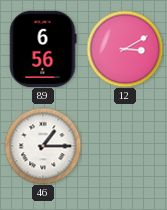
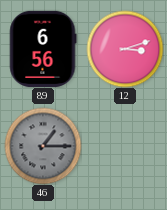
12: 3:10 -> 3:12 (125, 49)
46 dial: white -> grey (43, 146)
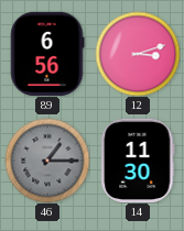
14: none -> 11:30 (138, 161)
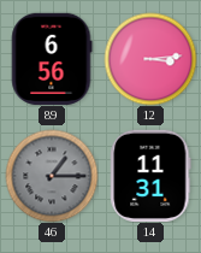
12: 3:12 -> 3:14 (150, 59)
14: 11:30 -> 11:31 (150, 176)
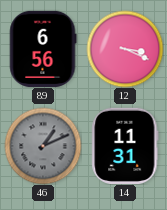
12: 3:14 -> 3:19 (125, 49)
46: 1:15 -> 1:11 (43, 146)
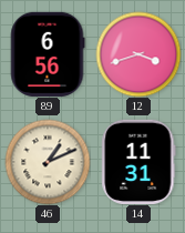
12: 3:19 -> 3:42 (138, 54)
46 dial: grey -> cream (48, 162)
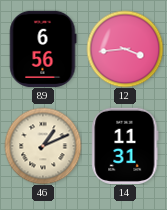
12: 3:42 -> 3:44 (125, 49)
